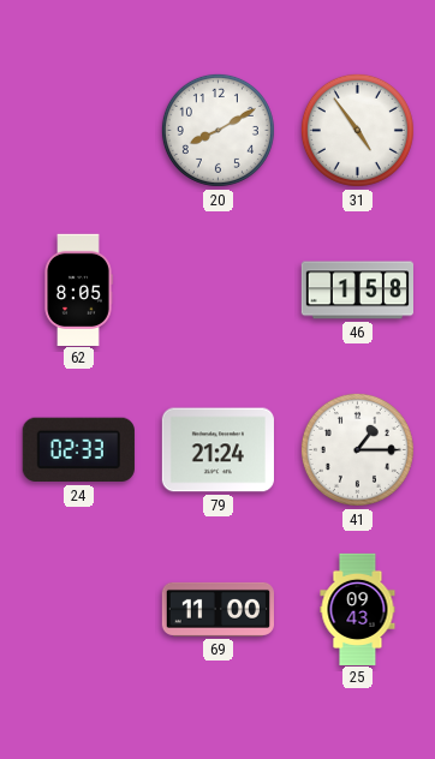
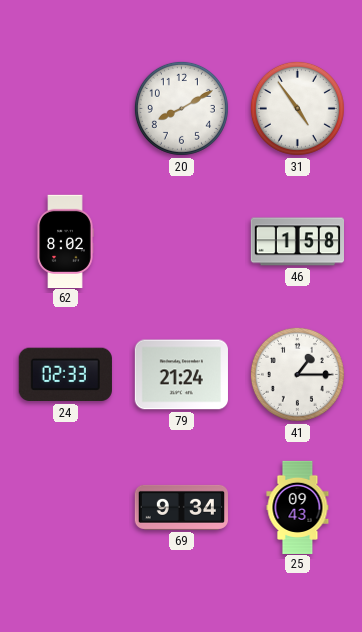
62: 8:05 -> 8:02 (65, 241)
69: 11:00 -> 9:34 (181, 507)
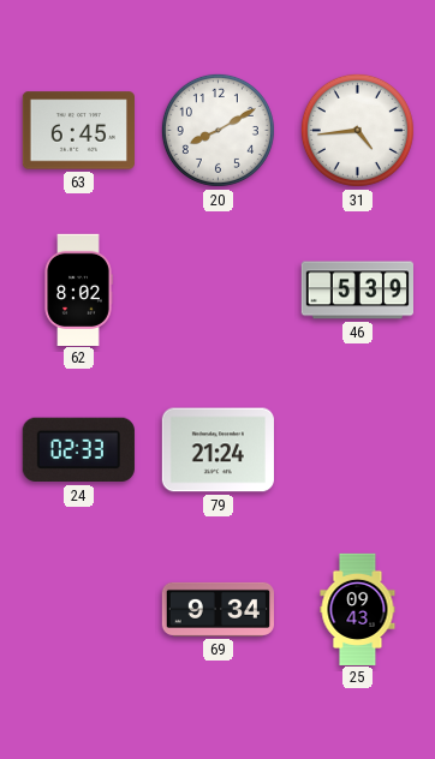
63: none -> 6:45 (78, 131)
31: 4:54 -> 4:44 (357, 130)
46: 1:58 -> 5:39 (357, 291)
41: 1:15 -> none (297, 374)
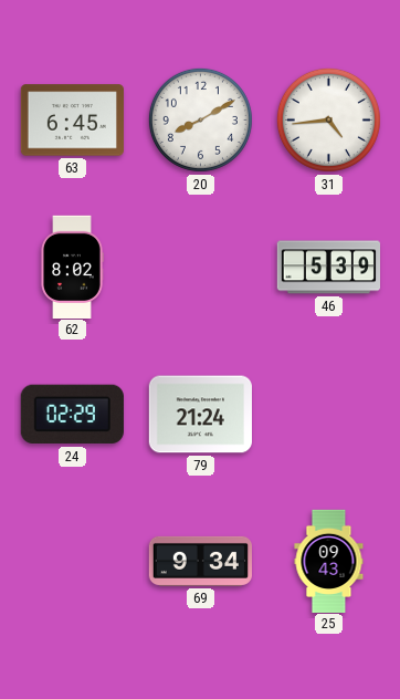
24: 02:33 -> 02:29 (72, 415)
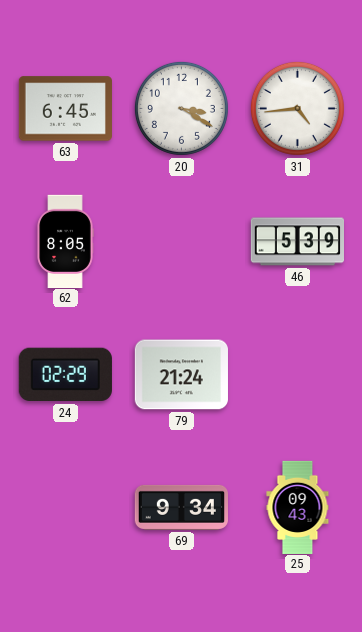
20: 8:10 -> 3:20 (181, 108)
62: 8:02 -> 8:05 (65, 241)
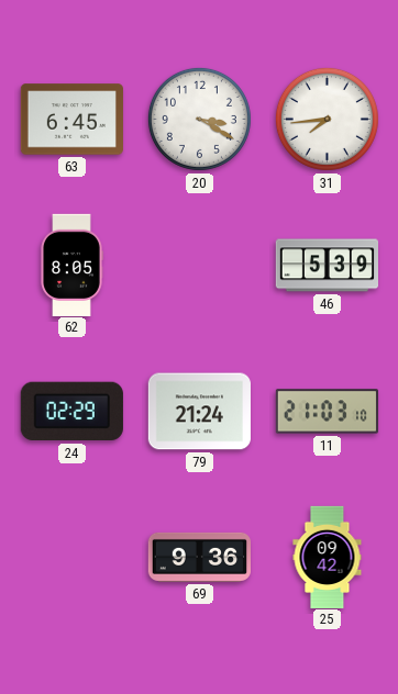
31: 4:44 -> 7:44 (327, 119)
11: none -> 21:03 (327, 412)
69: 9:34 -> 9:36 (199, 557)
25: 09:43 -> 09:42 (328, 557)
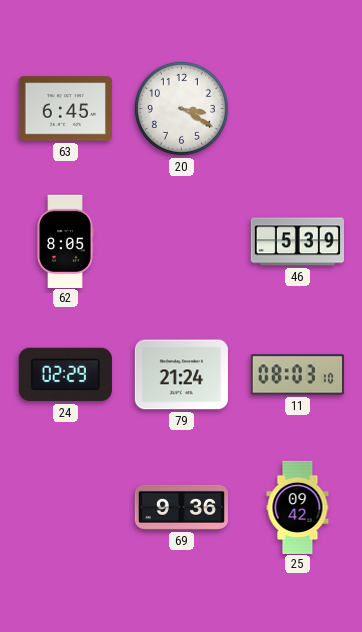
31: 7:44 -> none (327, 119)
11: 21:03 -> 08:03 (297, 375)
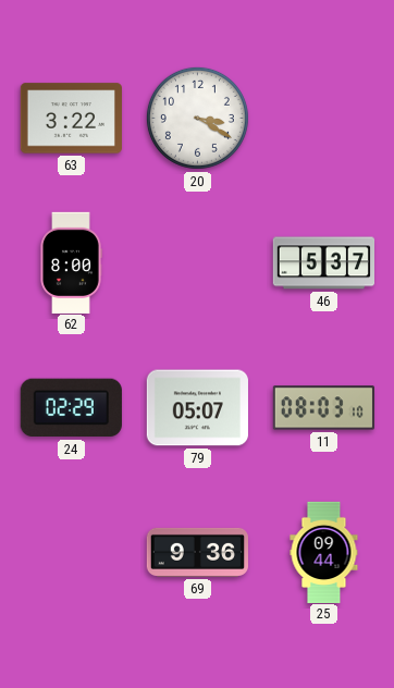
63: 6:45 -> 3:22 (71, 119)
62: 8:05 -> 8:00 (71, 262)
46: 5:39 -> 5:37 (323, 263)
79: 21:24 -> 05:07 (197, 408)
25: 09:42 -> 09:44 (324, 552)
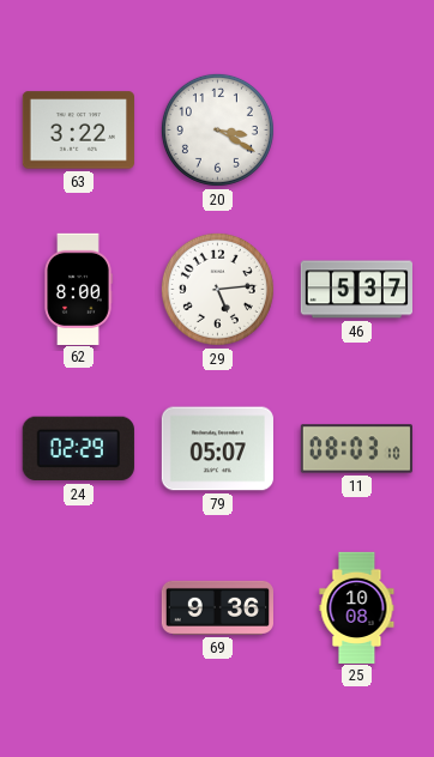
29: none -> 5:14 (217, 289)
25: 09:44 -> 10:08 (357, 607)
